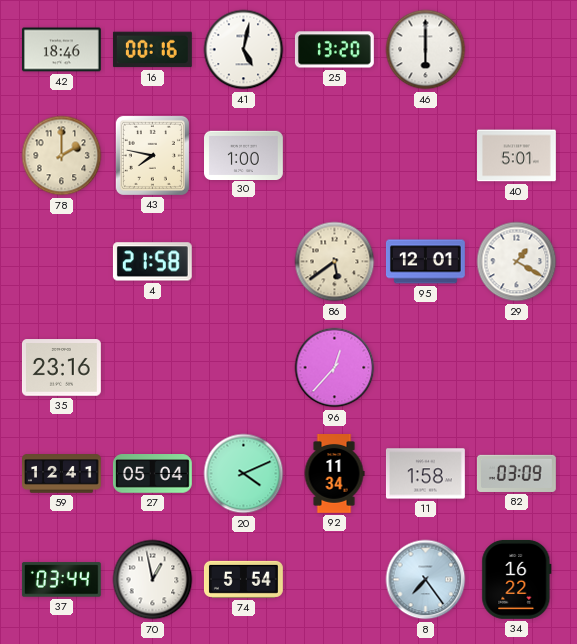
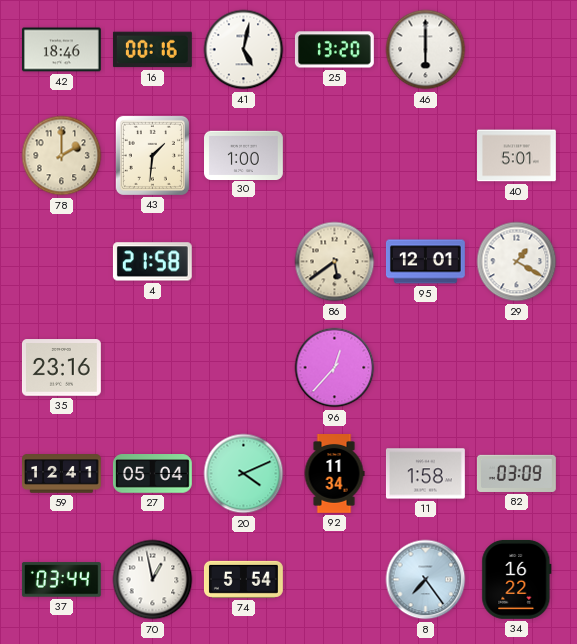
43: 7:47 -> 1:31 (152, 155)
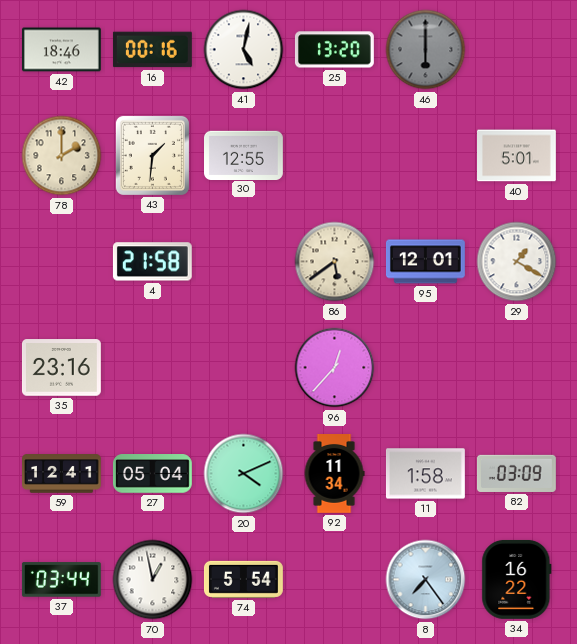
46 dial: white -> grey (426, 50)
30: 1:00 -> 12:55 (244, 155)
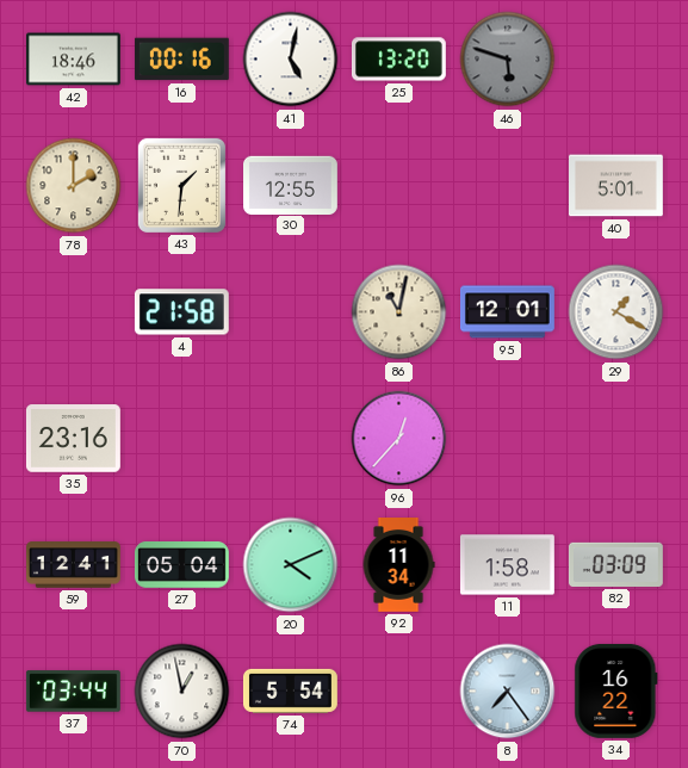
46: 6:00 -> 5:48 (508, 60)
86: 5:39 -> 11:02 (399, 312)
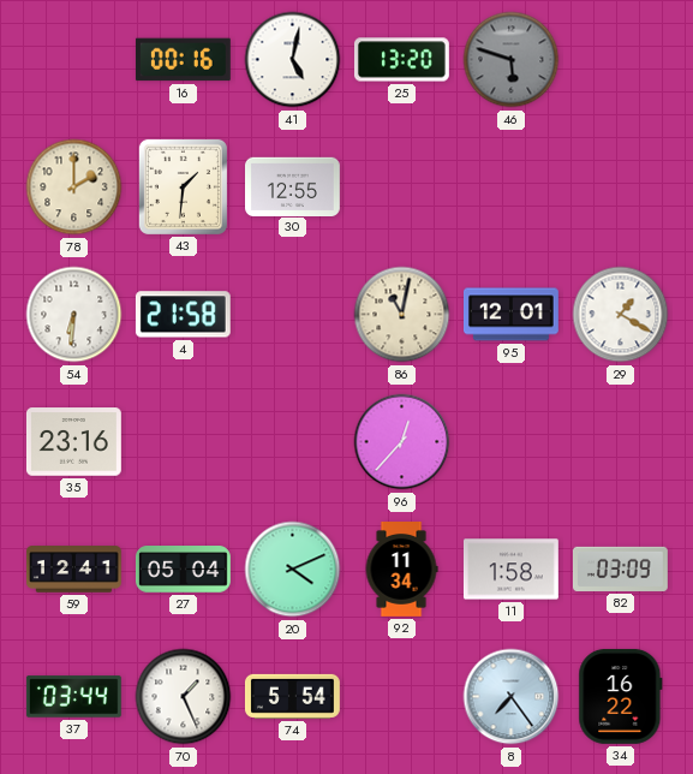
42: 18:46 -> none (73, 60)
40: 5:01 -> none (616, 186)
54: none -> 6:31 (74, 315)
70: 12:58 -> 1:26 (184, 697)
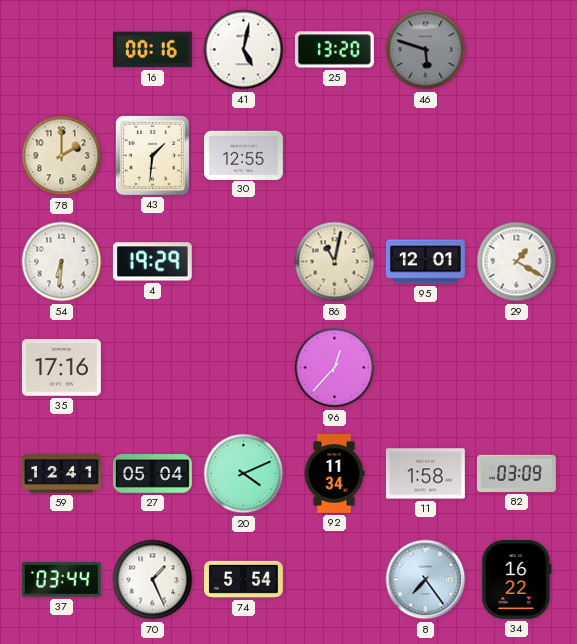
4: 21:58 -> 19:29 (152, 262)
35: 23:16 -> 17:16 (61, 368)
